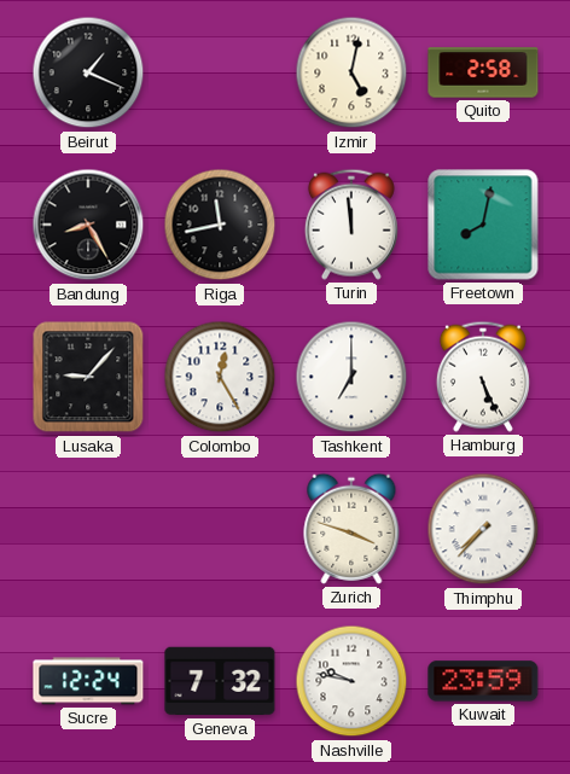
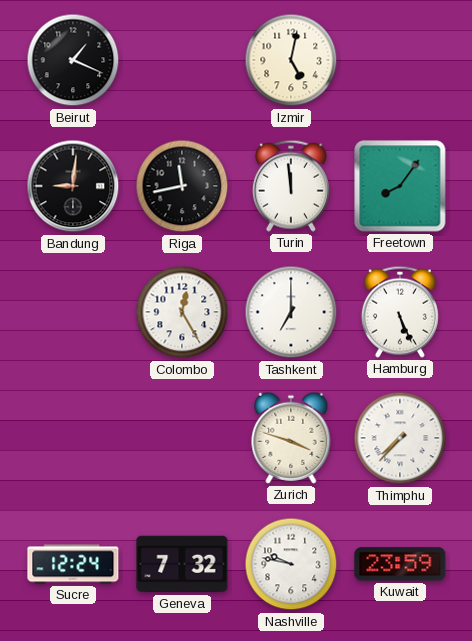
Quito: 2:58 -> none (483, 72)
Bandung: 8:25 -> 9:01 (73, 186)
Freetown: 8:02 -> 8:06 (400, 186)
Lusaka: 9:07 -> none (88, 377)
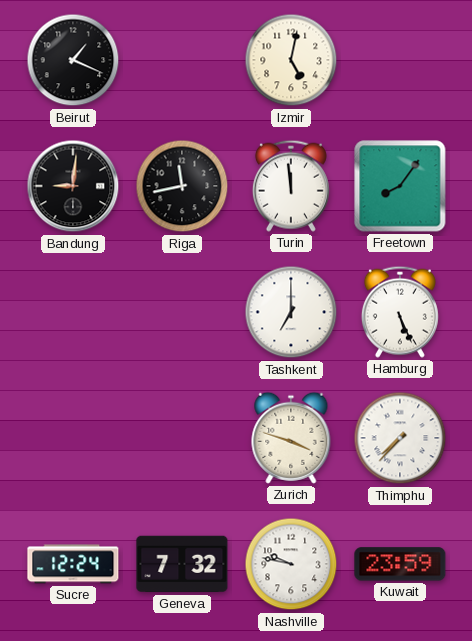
Colombo: 12:25 -> none (182, 312)
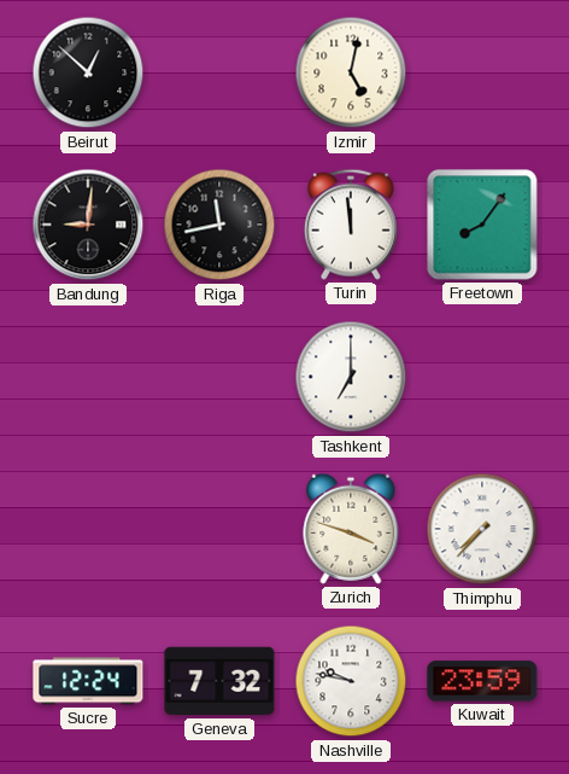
Beirut: 1:19 -> 12:52 (88, 72)
Hamburg: 5:26 -> none (400, 312)
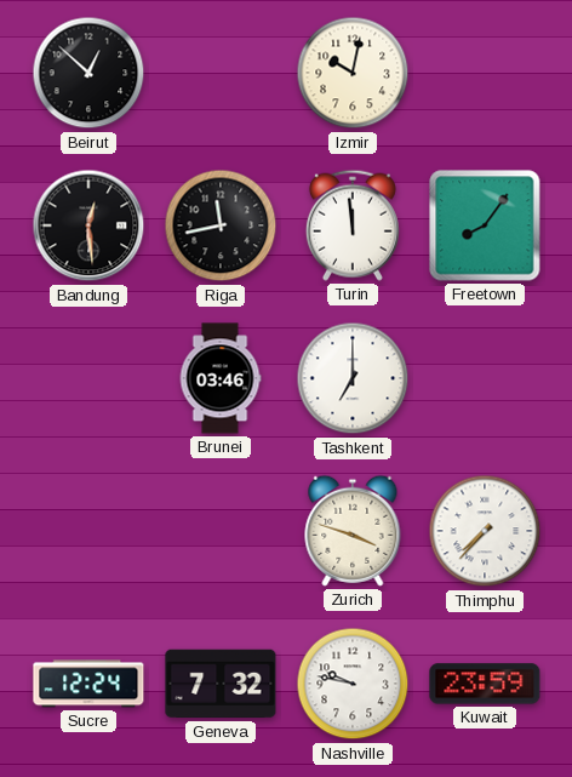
Izmir: 5:02 -> 10:02 (353, 73)
Bandung: 9:01 -> 12:29 (88, 225)
Brunei: none -> 03:46 (221, 378)
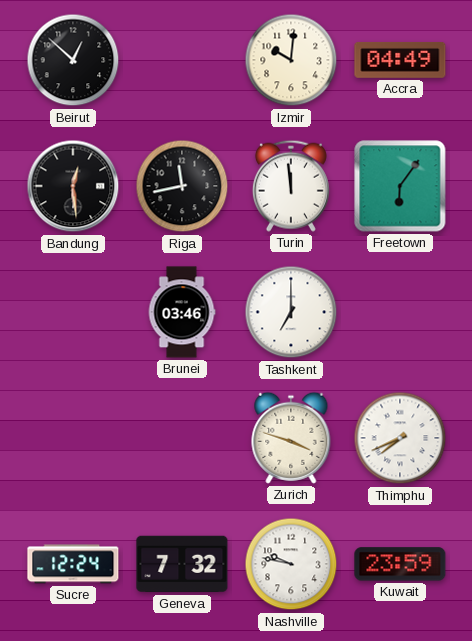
Izmir: 10:02 -> 10:01 (291, 60)
Accra: none -> 04:49 (400, 60)
Freetown: 8:06 -> 6:06 (400, 186)
Thimphu: 7:37 -> 7:41 (400, 438)
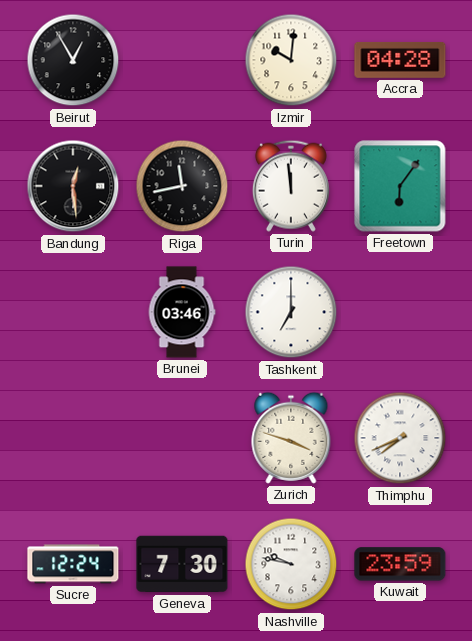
Beirut: 12:52 -> 12:55 (73, 60)
Accra: 04:49 -> 04:28 (400, 60)
Geneva: 7:32 -> 7:30 (182, 564)
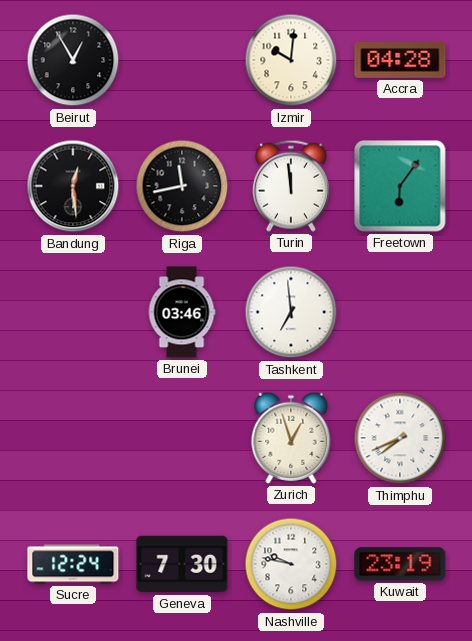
Tashkent: 7:00 -> 6:59 (291, 312)
Zurich: 3:48 -> 12:57 (291, 438)
Kuwait: 23:59 -> 23:19 (400, 564)
